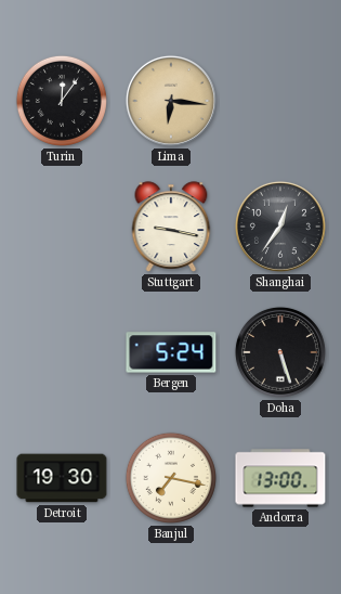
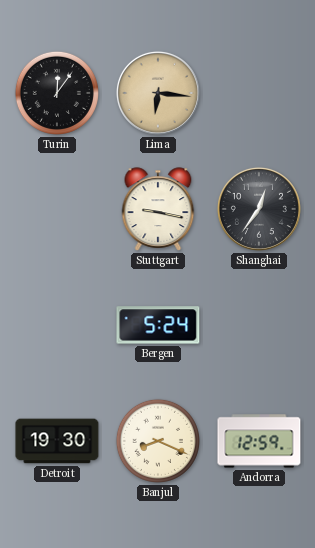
Doha: 5:27 -> none (280, 352)
Banjul: 7:17 -> 8:19 (158, 441)
Andorra: 13:00 -> 12:59 (259, 441)
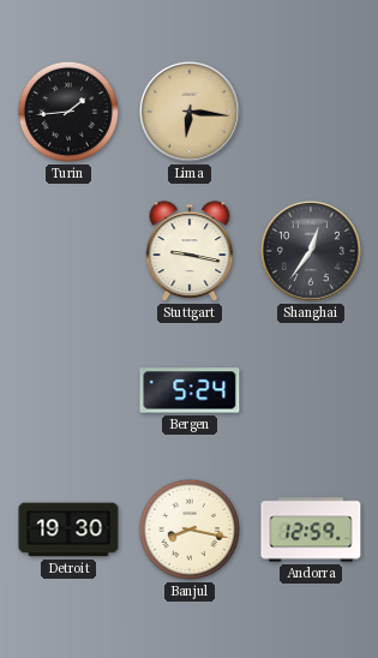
Turin: 12:06 -> 1:44 (68, 112)
Banjul: 8:19 -> 8:17 (190, 530)
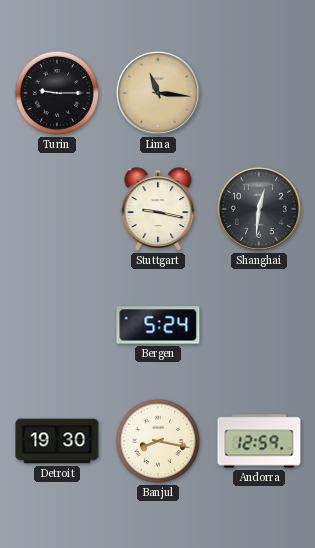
Turin: 1:44 -> 9:15 (57, 93)
Lima: 6:16 -> 11:16 (158, 93)
Shanghai: 12:36 -> 12:31 (259, 209)
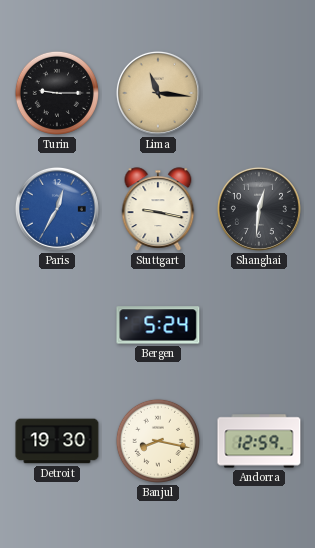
Paris: none -> 12:35 (57, 209)
